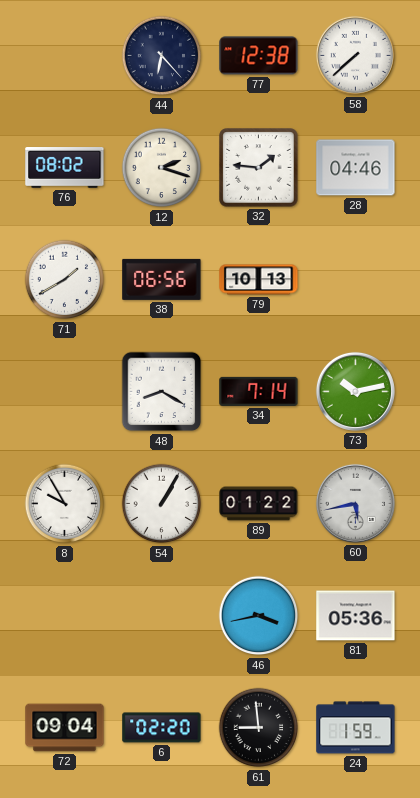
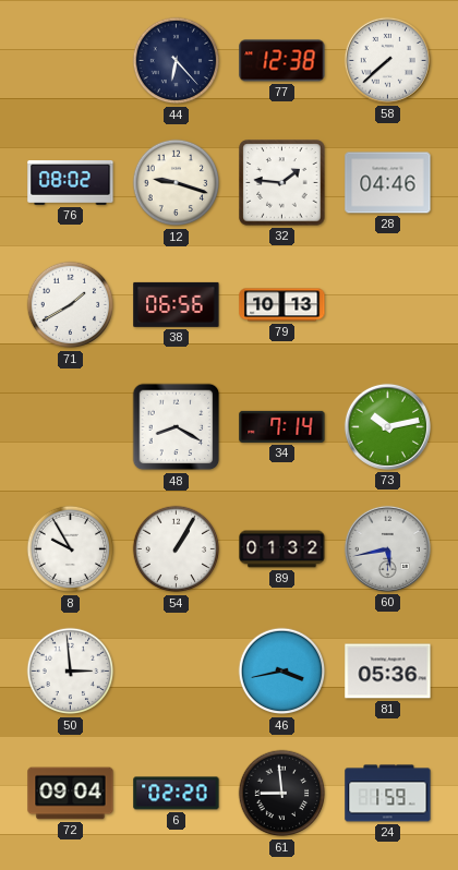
12: 2:18 -> 9:18 (177, 183)
89: 01:22 -> 01:32 (282, 549)
50: none -> 2:59 (71, 672)
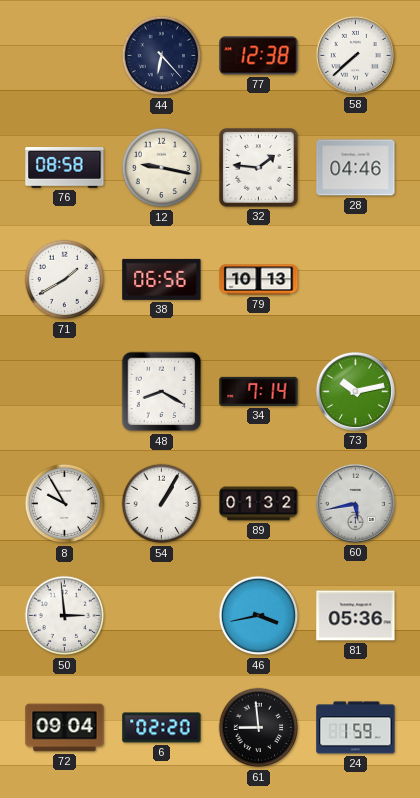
76: 08:02 -> 08:58 (65, 168)
12: 9:18 -> 9:17 (162, 168)
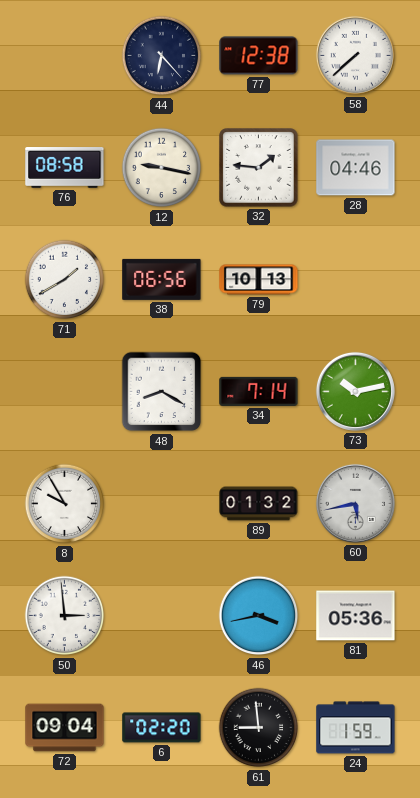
54: 1:05 -> none (162, 504)
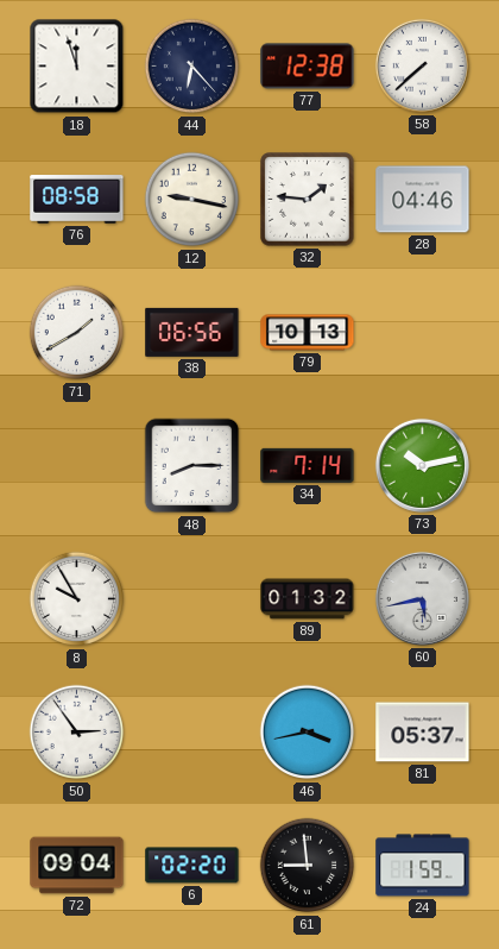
18: none -> 11:57 (77, 67)
48: 8:20 -> 8:15 (192, 466)
50: 2:59 -> 2:54 (77, 733)
81: 05:36 -> 05:37 (423, 733)
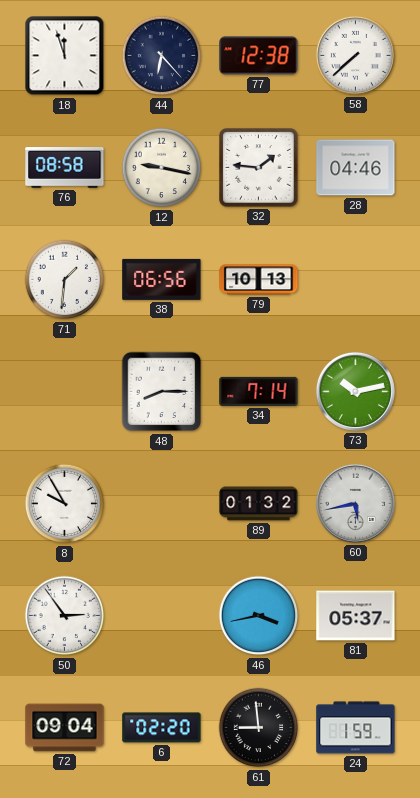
71: 1:40 -> 1:31 (65, 280)
